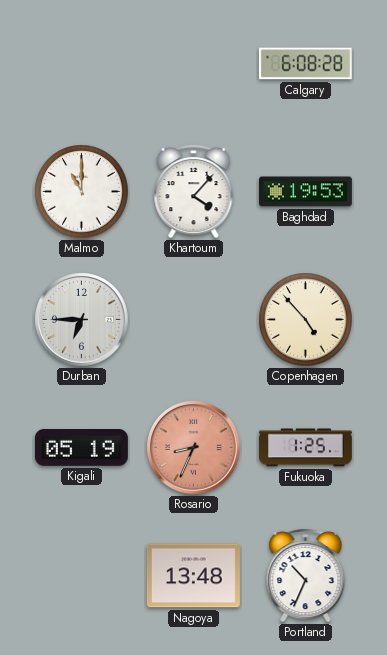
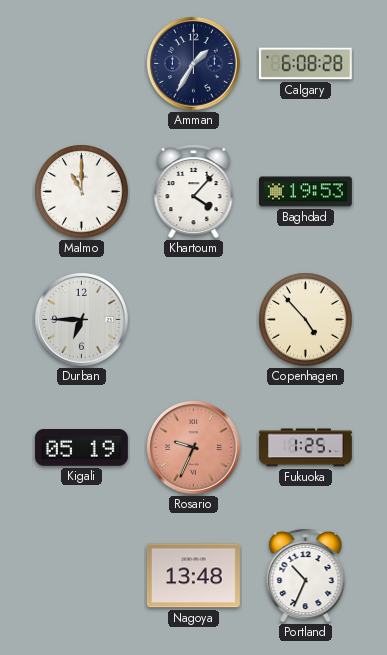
Amman: none -> 1:35 (194, 64)
Rosario: 8:34 -> 9:34 (194, 448)
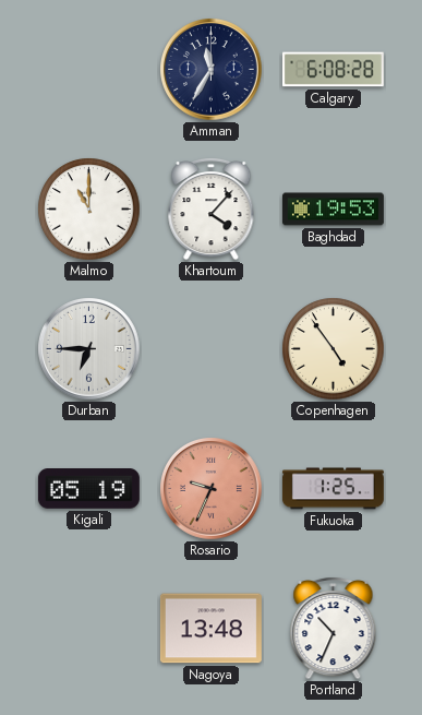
Amman: 1:35 -> 11:35 (212, 70)
Copenhagen: 4:53 -> 4:54 (334, 349)
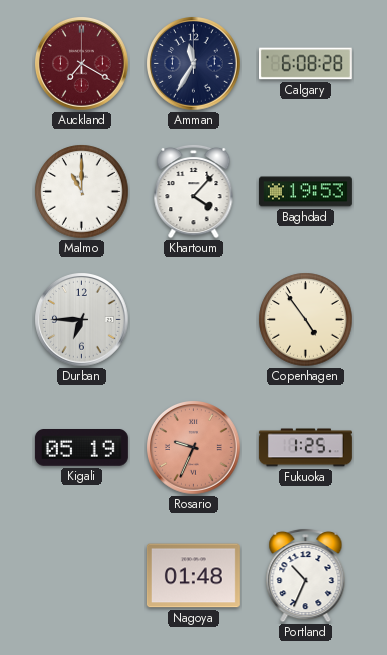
Auckland: none -> 7:20 (82, 64)
Nagoya: 13:48 -> 01:48 (193, 576)
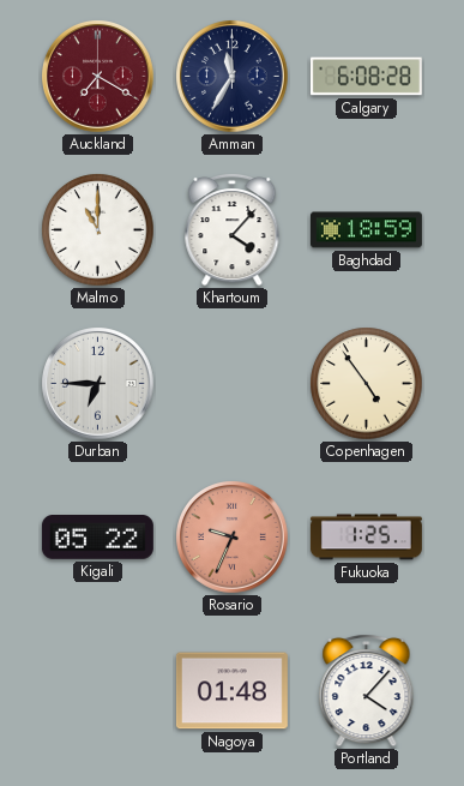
Baghdad: 19:53 -> 18:59 (366, 230)
Kigali: 05:19 -> 05:22 (97, 538)
Portland: 10:34 -> 4:07 (367, 690)
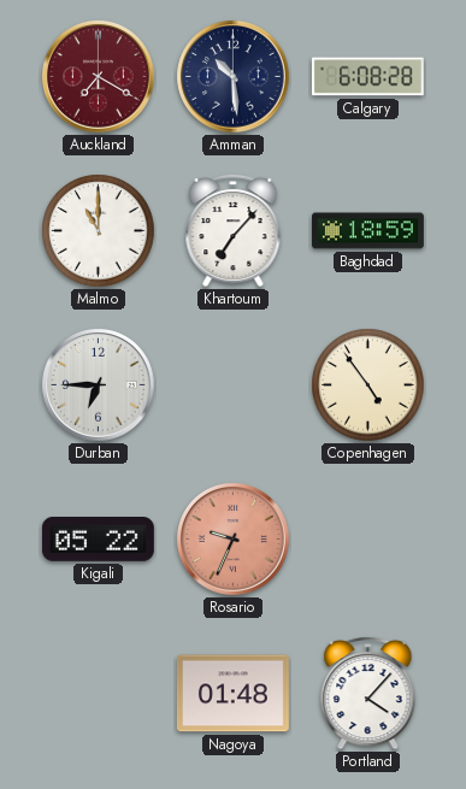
Amman: 11:35 -> 10:29 (234, 77)
Khartoum: 4:07 -> 7:07 (234, 230)
Fukuoka: 1:25 -> none (366, 538)
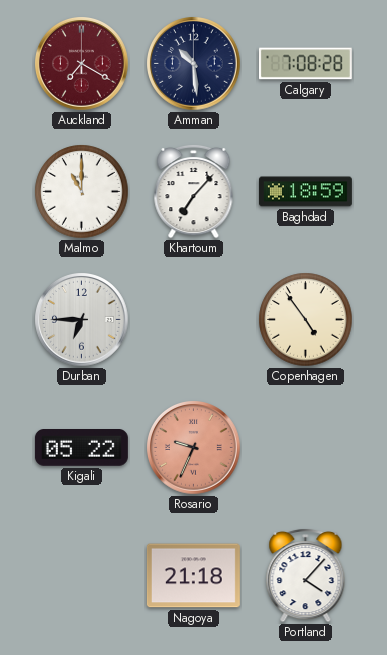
Calgary: 6:08 -> 7:08 (305, 64)
Nagoya: 01:48 -> 21:18 (193, 576)
